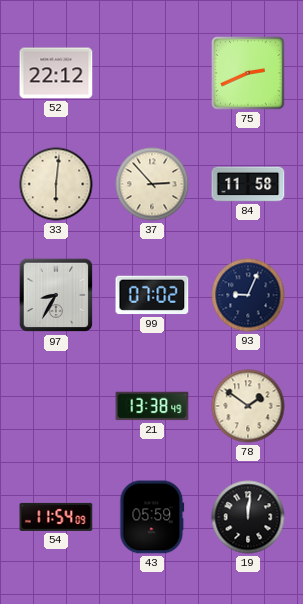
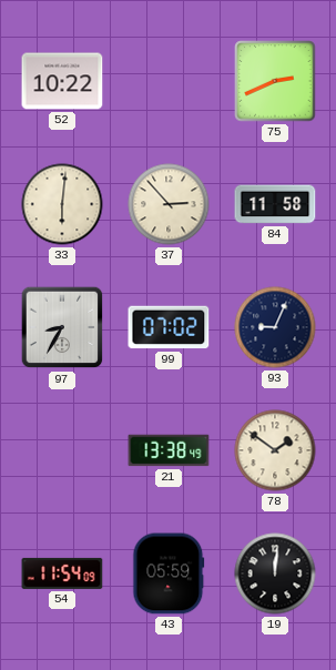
52: 22:12 -> 10:22 (62, 81)
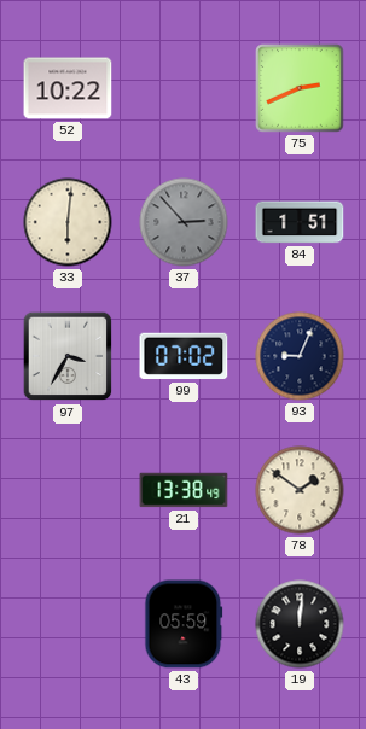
37 dial: cream -> grey (184, 222)
84: 11:58 -> 1:51 (300, 222)
97: 8:35 -> 3:35 (68, 356)
54: 11:54 -> none (62, 573)
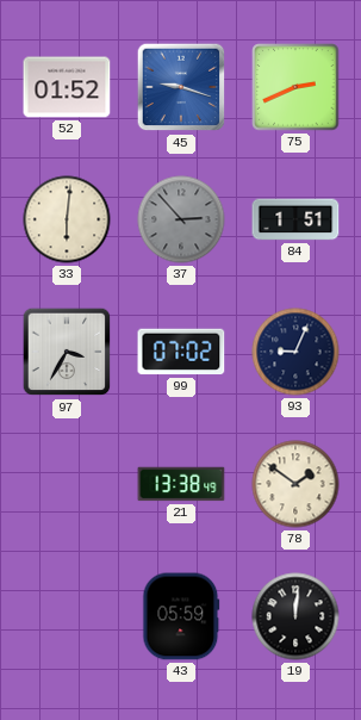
52: 10:22 -> 01:52 (67, 87)
45: none -> 9:18 (181, 87)
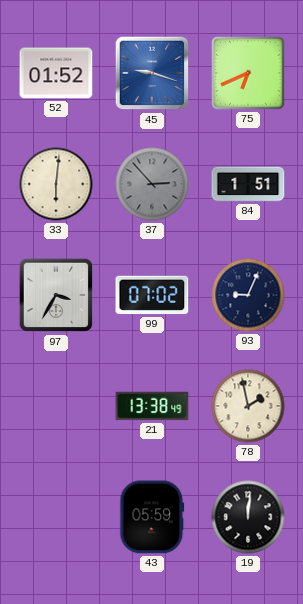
75: 2:41 -> 6:41 (248, 73)
78: 1:51 -> 1:58 (248, 406)
